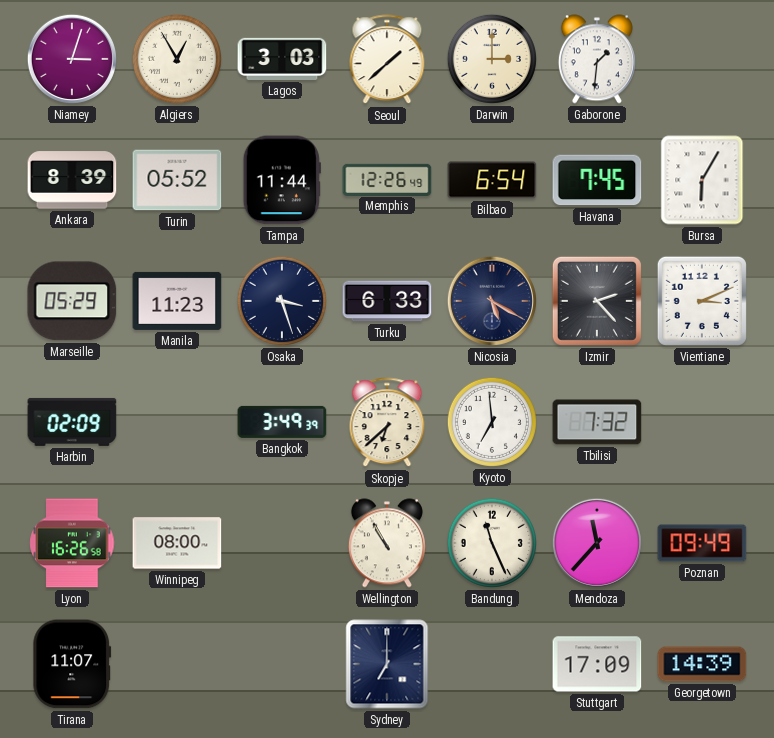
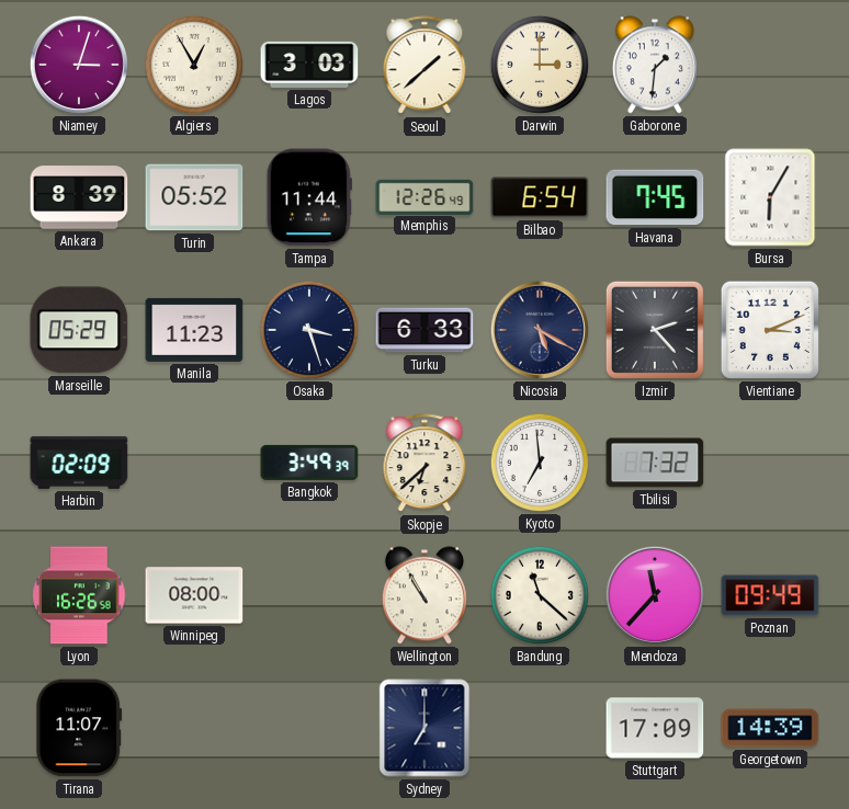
Bandung: 11:26 -> 11:22 (540, 595)
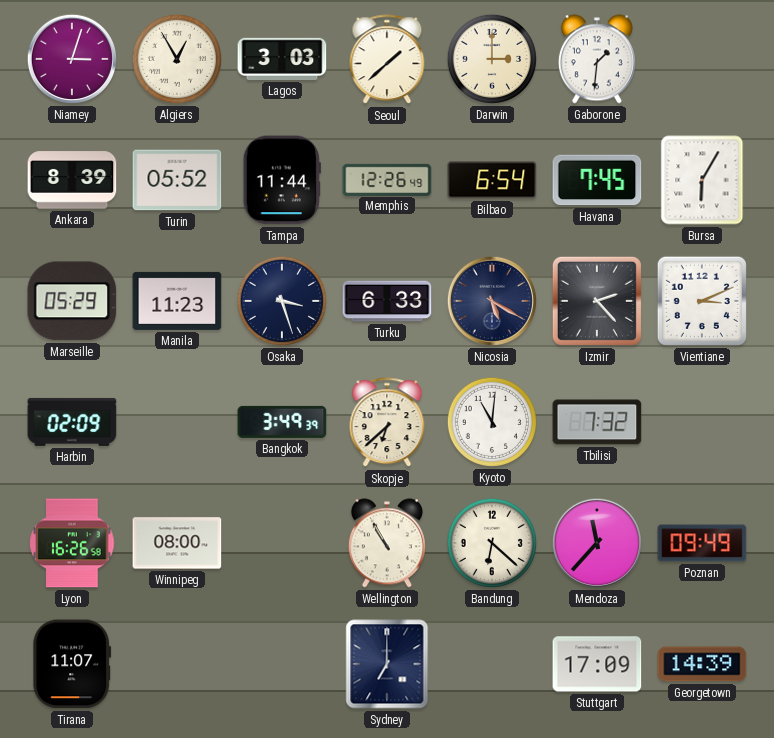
Kyoto: 6:59 -> 11:01 (492, 422)
Bandung: 11:22 -> 6:22 (492, 543)
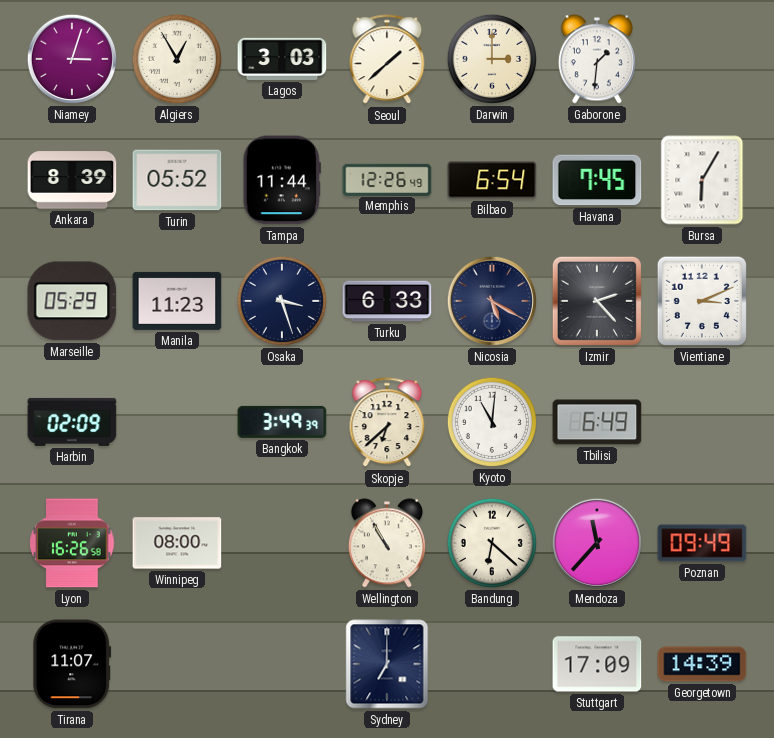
Tbilisi: 7:32 -> 6:49 (597, 422)
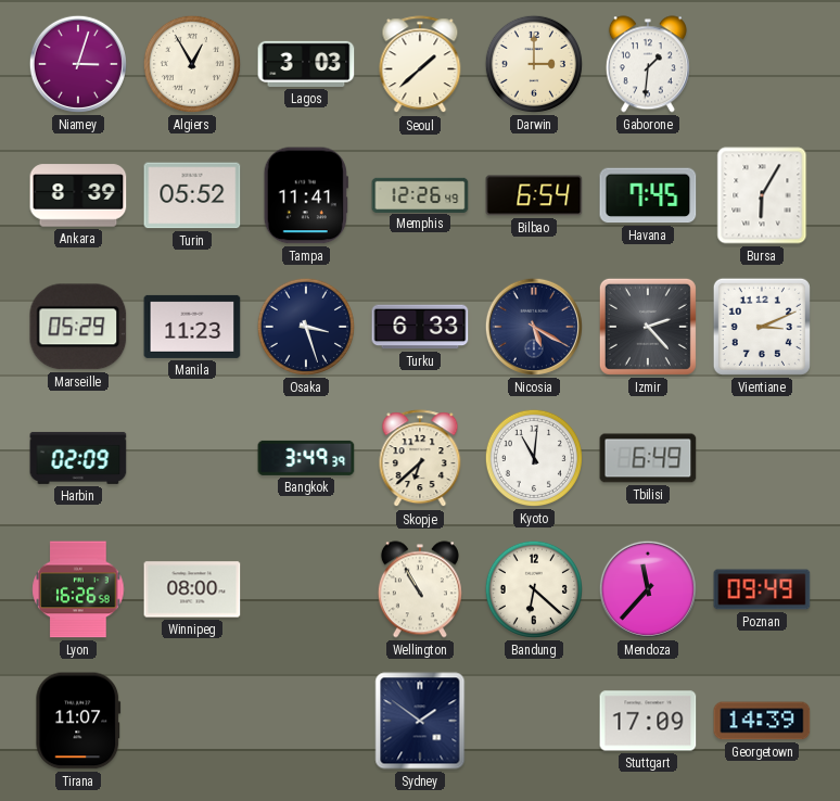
Tampa: 11:44 -> 11:41 (306, 195)
Sydney: 7:00 -> 1:51 (420, 721)
